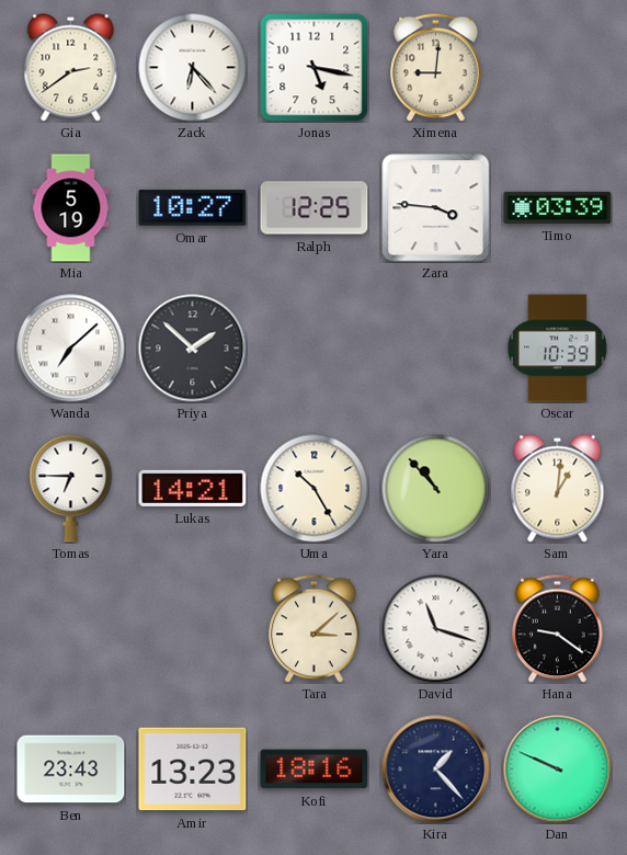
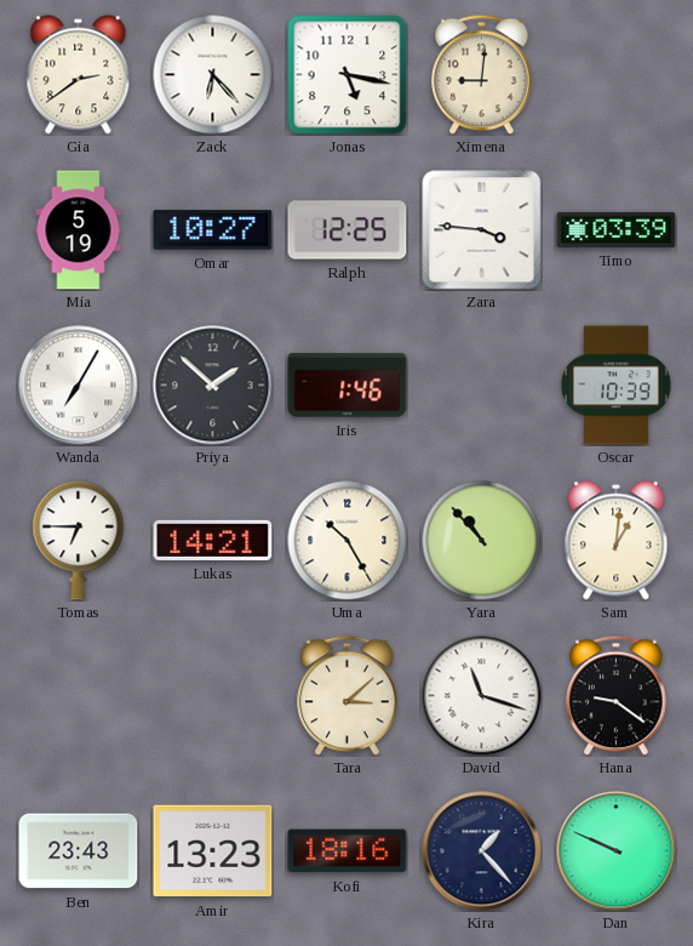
Wanda: 7:08 -> 7:05 (79, 386)
Iris: none -> 1:46 (348, 386)
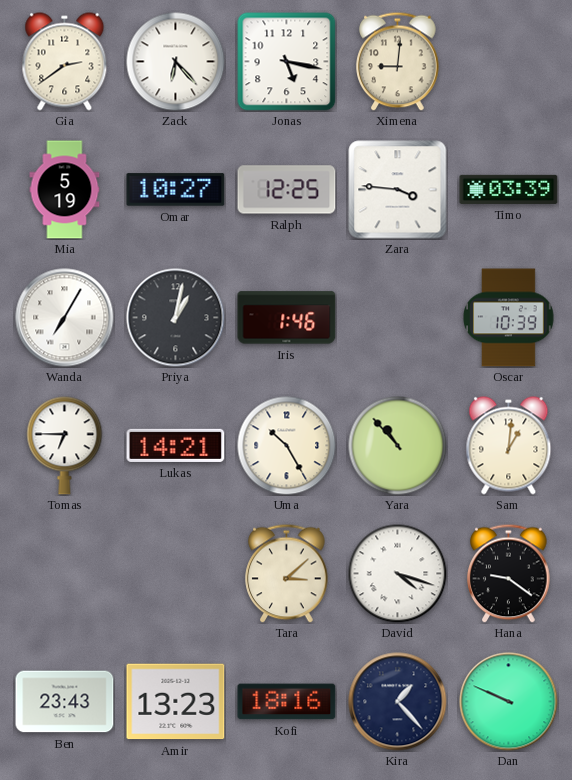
Priya: 1:52 -> 1:02 (176, 318)
David: 11:18 -> 4:18 (398, 574)
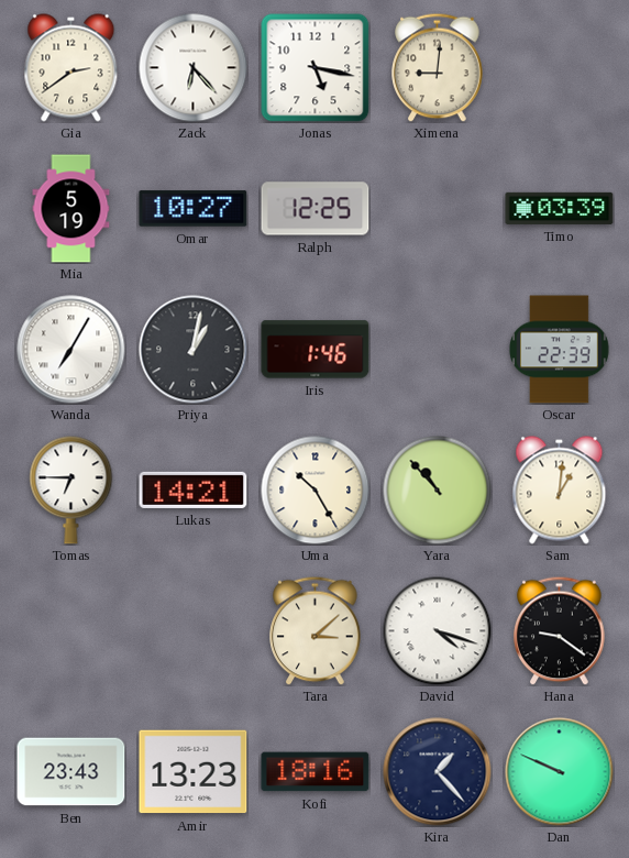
Zara: 3:46 -> none (398, 190)
Oscar: 10:39 -> 22:39 (560, 350)
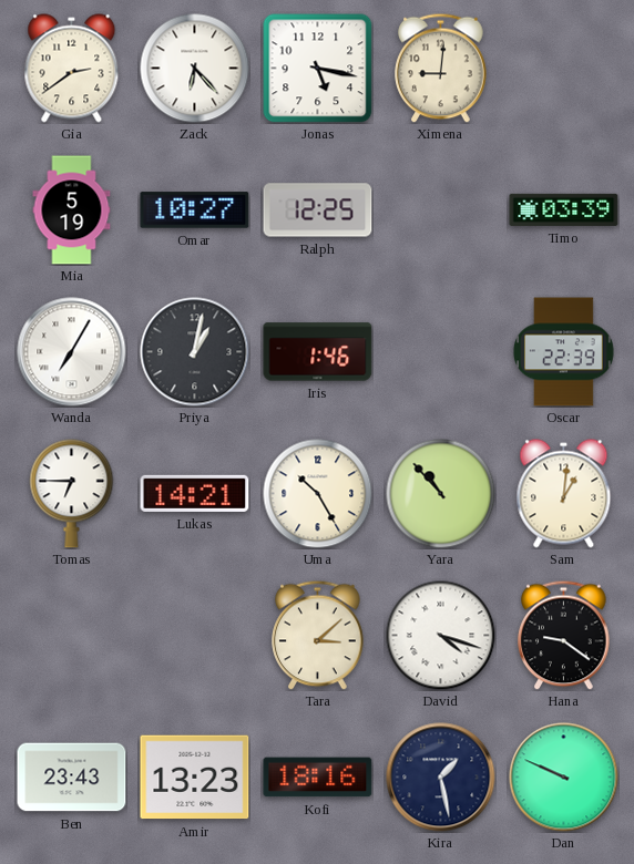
Kira: 1:23 -> 1:28 (441, 778)
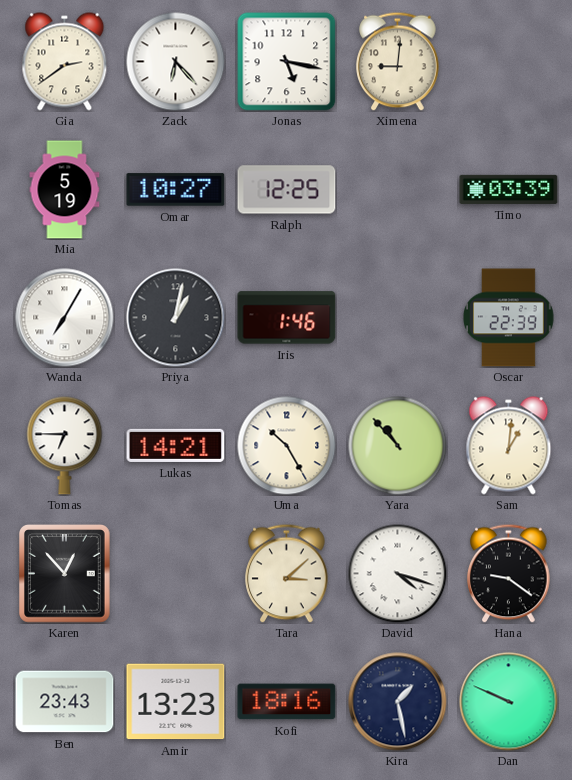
Karen: none -> 12:53 (65, 574)
